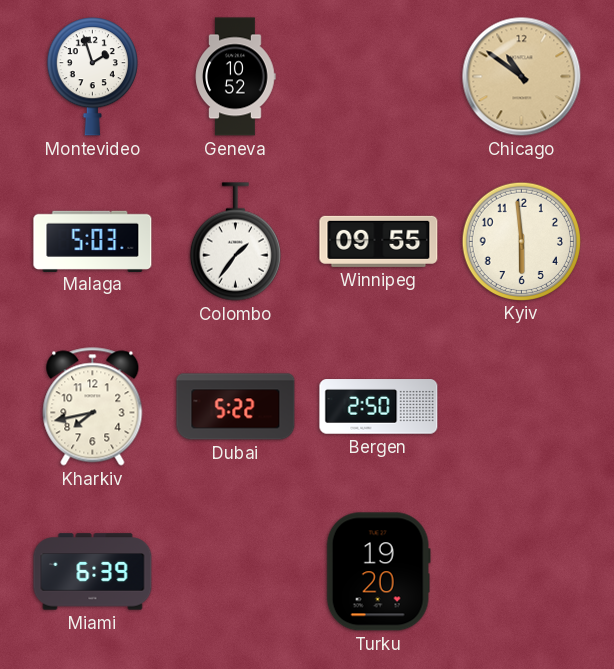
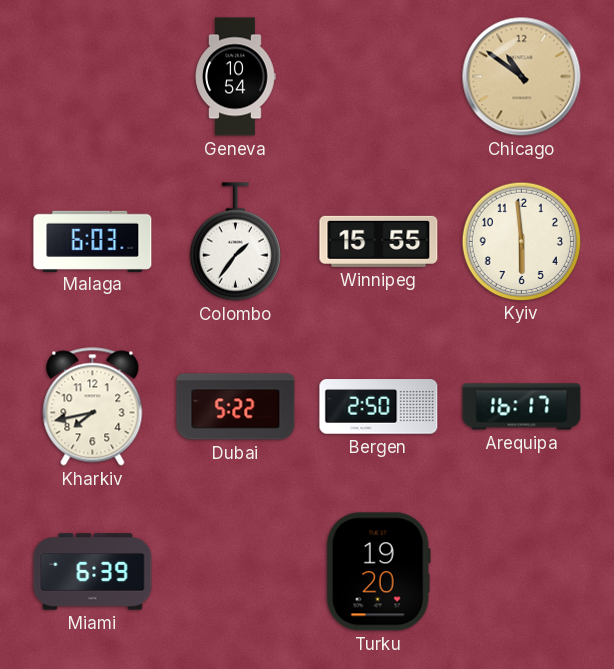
Montevideo: 1:57 -> none (92, 77)
Geneva: 10:52 -> 10:54 (235, 77)
Malaga: 5:03 -> 6:03 (93, 241)
Winnipeg: 09:55 -> 15:55 (379, 241)
Arequipa: none -> 16:17 (522, 407)
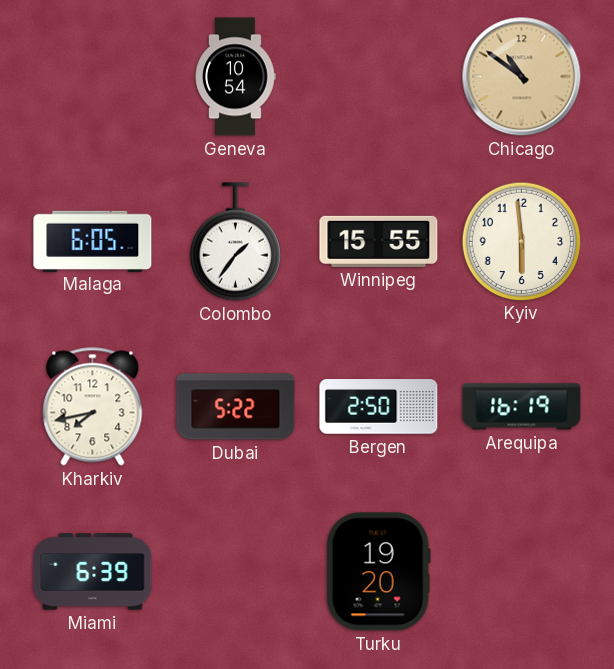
Malaga: 6:03 -> 6:05 (93, 241)
Arequipa: 16:17 -> 16:19 (522, 407)
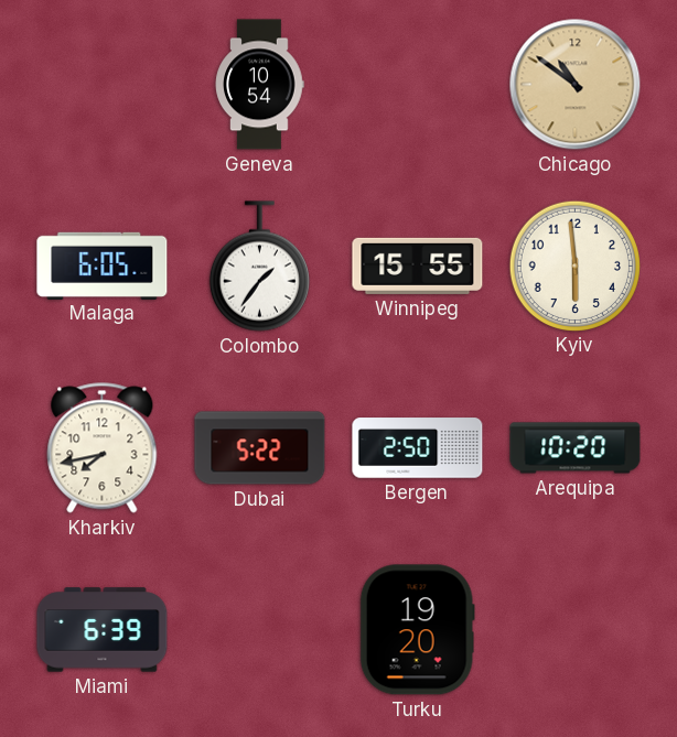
Arequipa: 16:19 -> 10:20 (576, 448)
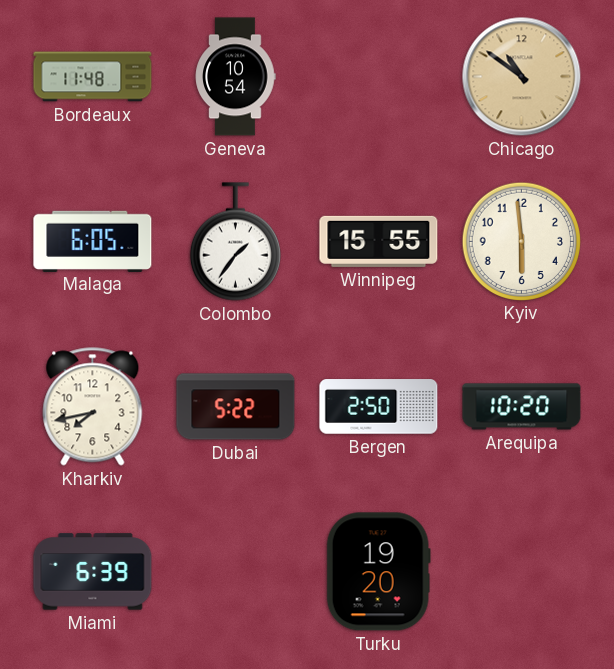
Bordeaux: none -> 11:48 (93, 77)
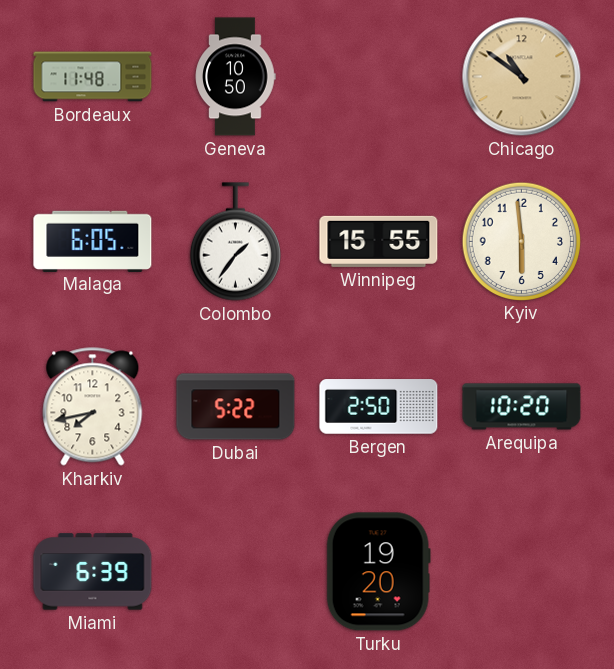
Geneva: 10:54 -> 10:50 (235, 77)
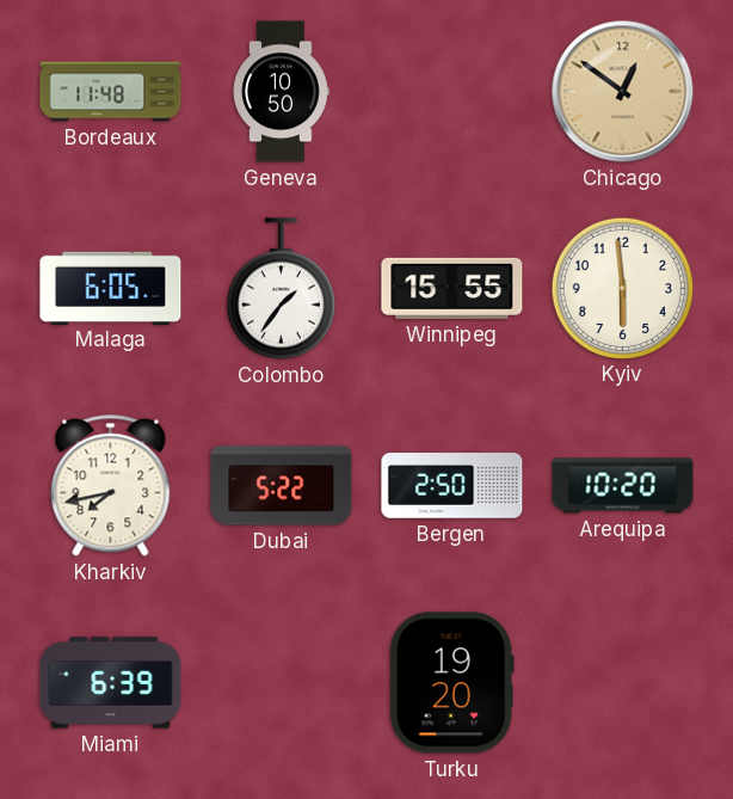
Chicago: 10:51 -> 12:51 (623, 92)
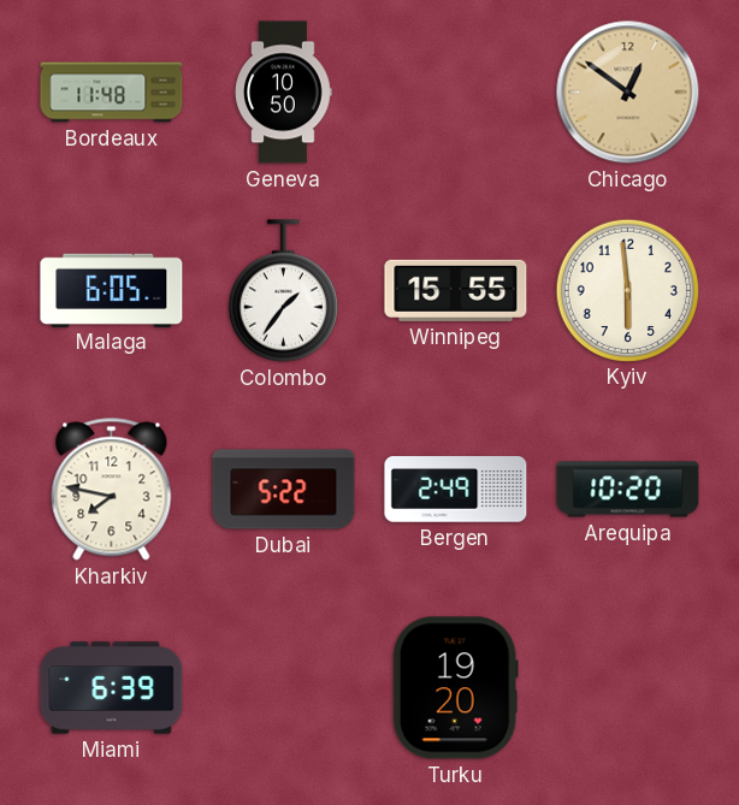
Kharkiv: 7:43 -> 7:47 (112, 490)
Bergen: 2:50 -> 2:49 (456, 490)
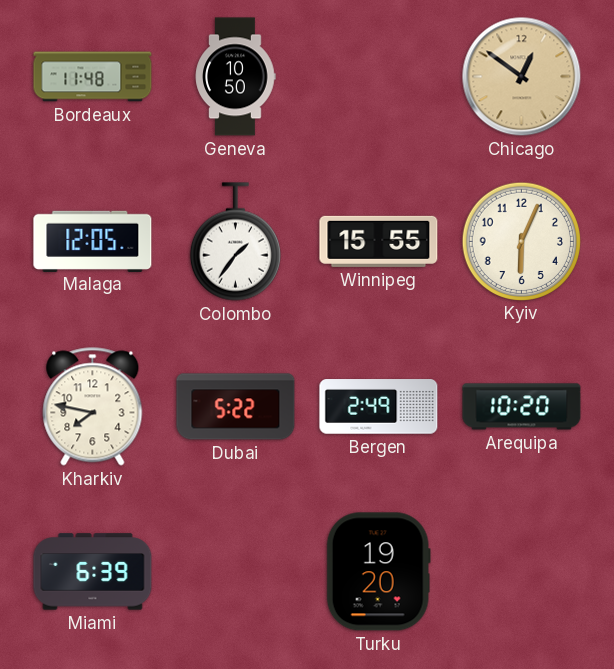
Malaga: 6:05 -> 12:05 (93, 241)
Kyiv: 5:59 -> 6:04 (521, 241)
